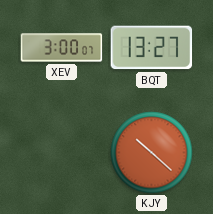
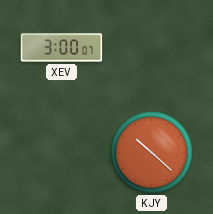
BQT: 13:27 -> none (152, 48)
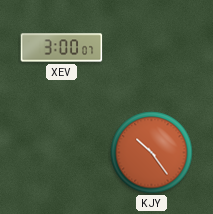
KJY: 10:22 -> 10:24 (152, 153)
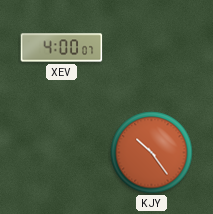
XEV: 3:00 -> 4:00 (62, 48)
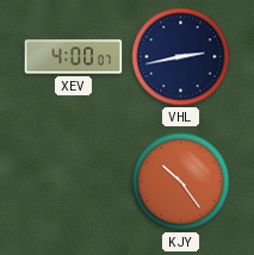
VHL: none -> 2:43 (181, 57)
